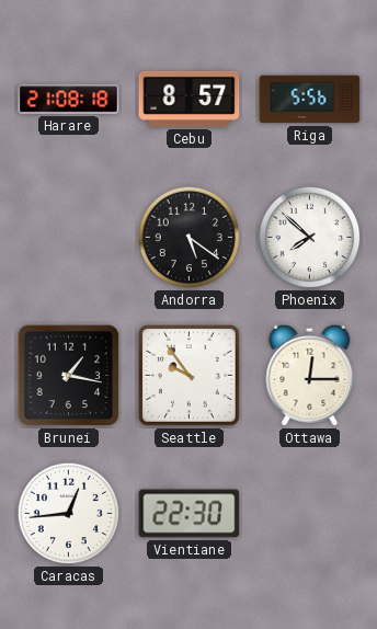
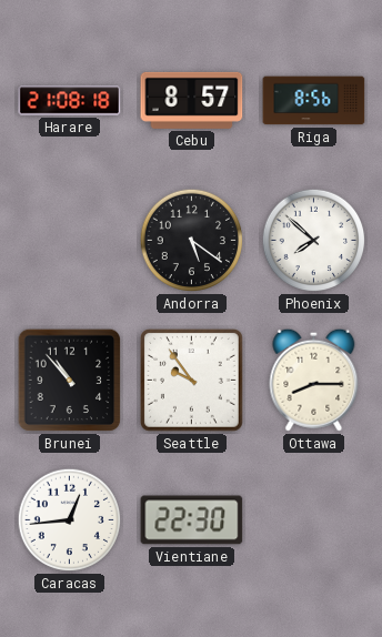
Riga: 5:56 -> 8:56 (314, 101)
Brunei: 1:17 -> 10:53 (70, 381)
Ottawa: 12:15 -> 8:15 (314, 380)
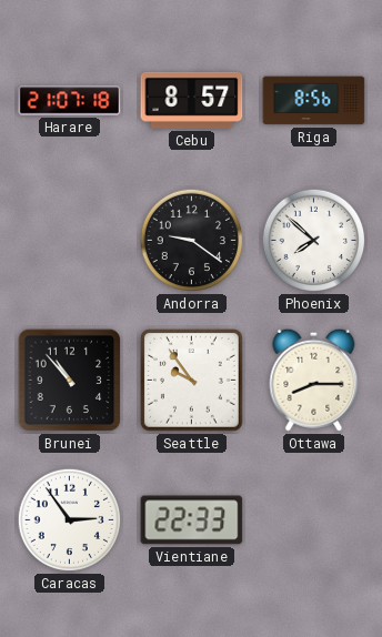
Harare: 21:08 -> 21:07 (70, 101)
Andorra: 5:21 -> 9:21 (192, 241)
Caracas: 12:44 -> 2:54 (70, 520)
Vientiane: 22:30 -> 22:33 (192, 520)
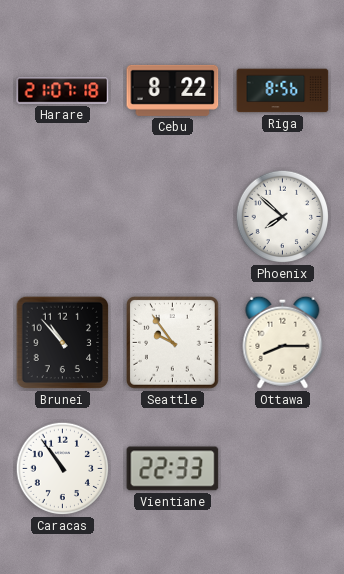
Cebu: 8:57 -> 8:22 (173, 90)
Andorra: 9:21 -> none (192, 241)
Caracas: 2:54 -> 10:54 (63, 469)
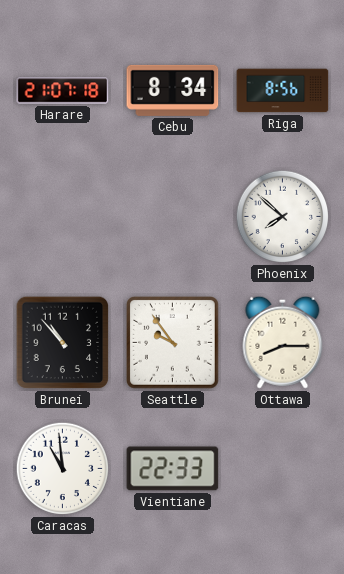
Cebu: 8:22 -> 8:34 (173, 90)
Caracas: 10:54 -> 10:59 (63, 469)
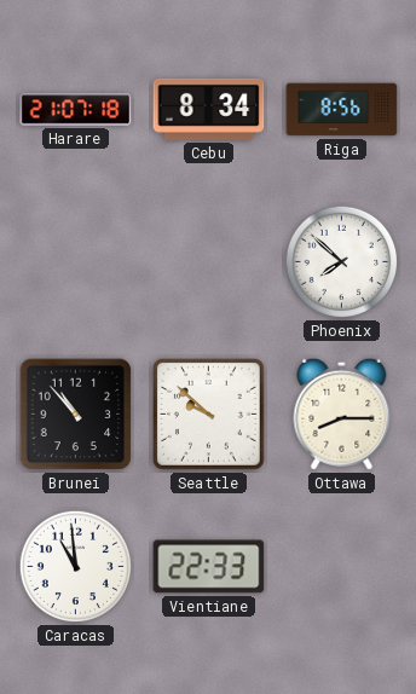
Seattle: 9:54 -> 9:52 (209, 415)
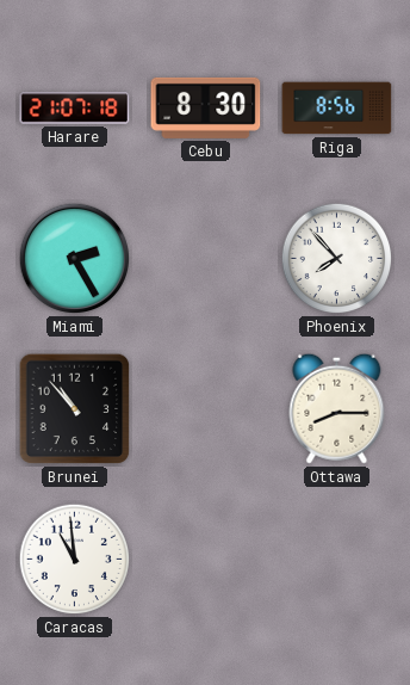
Cebu: 8:34 -> 8:30 (206, 107)
Miami: none -> 2:25 (75, 259)
Phoenix: 7:52 -> 7:53 (337, 259)
Seattle: 9:52 -> none (209, 415)
Vientiane: 22:33 -> none (209, 567)
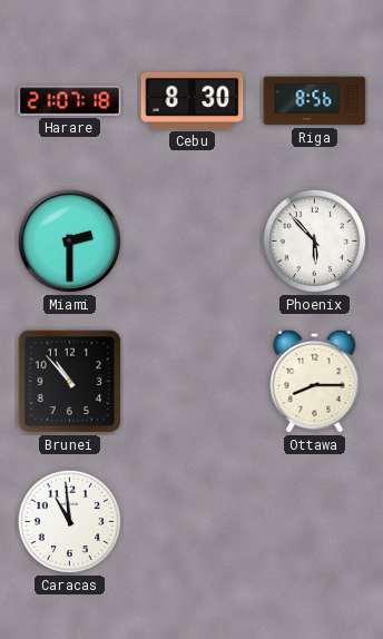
Miami: 2:25 -> 2:30 (70, 242)
Phoenix: 7:53 -> 5:53 (315, 242)
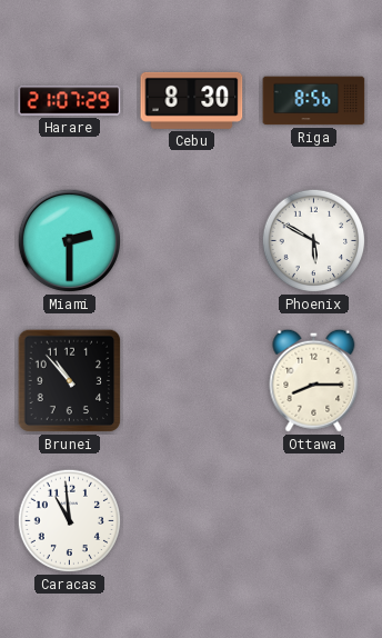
Harare: 21:07:18 -> 21:07:29 (70, 101)
Phoenix: 5:53 -> 5:50 (314, 241)
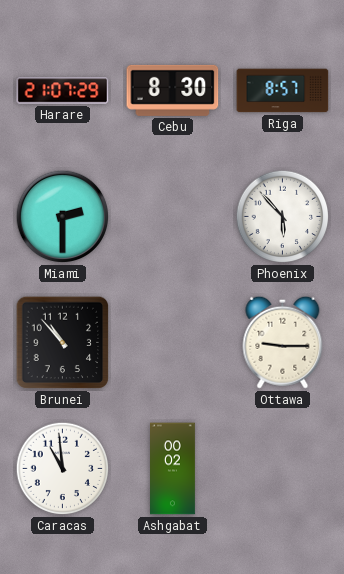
Riga: 8:56 -> 8:57 (283, 91)
Phoenix: 5:50 -> 5:53 (283, 217)
Ottawa: 8:15 -> 9:15 (283, 342)
Ashgabat: none -> 00:02 (173, 469)
